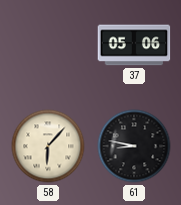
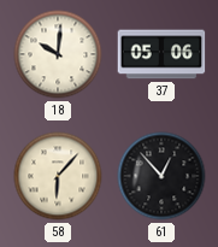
18: none -> 10:01 (58, 54)
61: 8:47 -> 12:53 (161, 176)
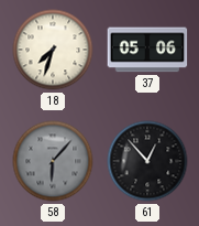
18: 10:01 -> 7:33 (53, 50)
58 dial: cream -> grey (53, 161)
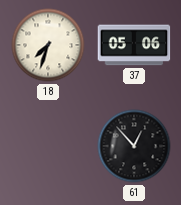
58: 6:07 -> none (53, 161)
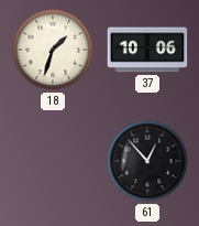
18: 7:33 -> 1:33 (53, 50)
37: 05:06 -> 10:06 (147, 50)
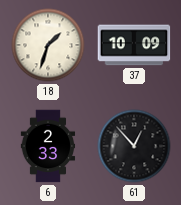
37: 10:06 -> 10:09 (134, 45)
6: none -> 2:33 (48, 146)
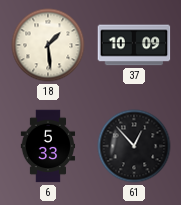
18: 1:33 -> 1:29 (48, 45)
6: 2:33 -> 5:33 (48, 146)
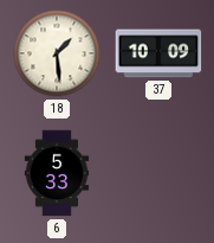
61: 12:53 -> none (134, 146)
